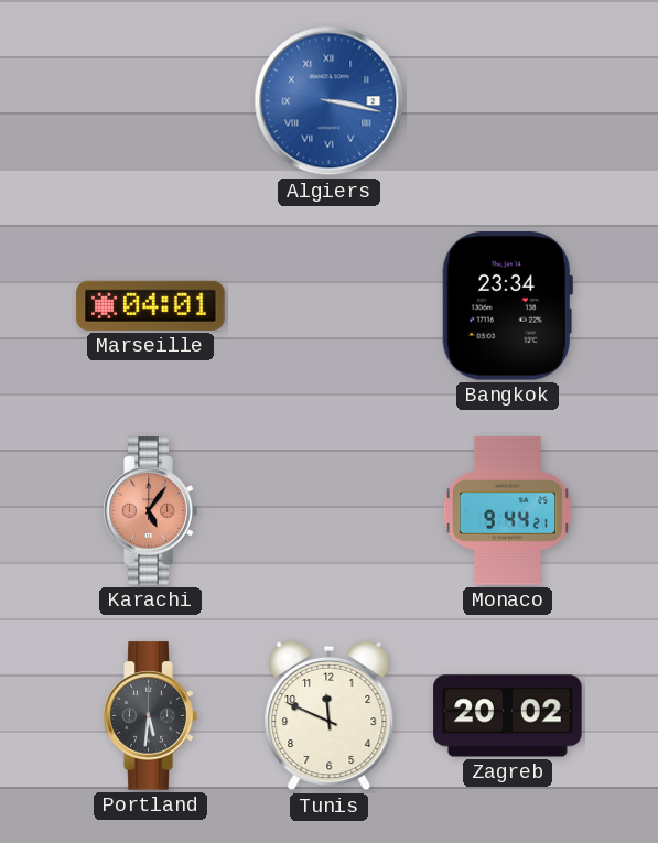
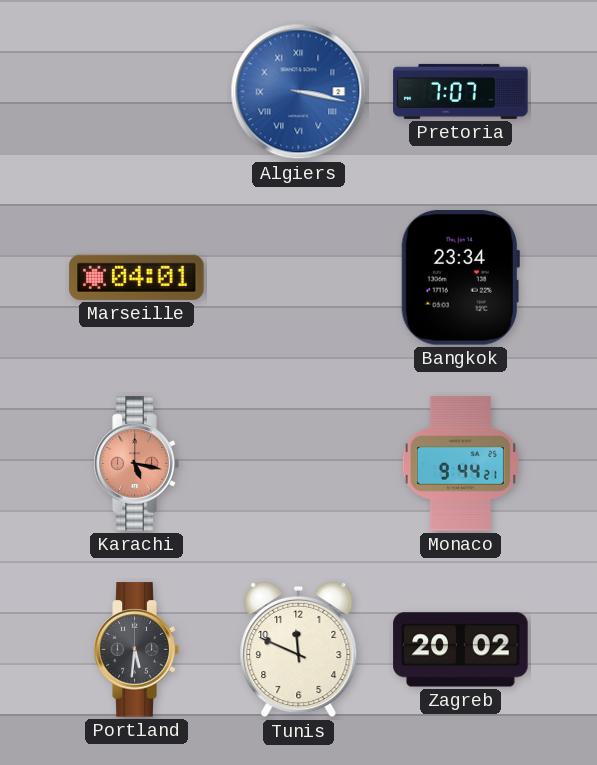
Pretoria: none -> 7:07 (461, 91)
Karachi: 5:06 -> 5:17 (136, 464)
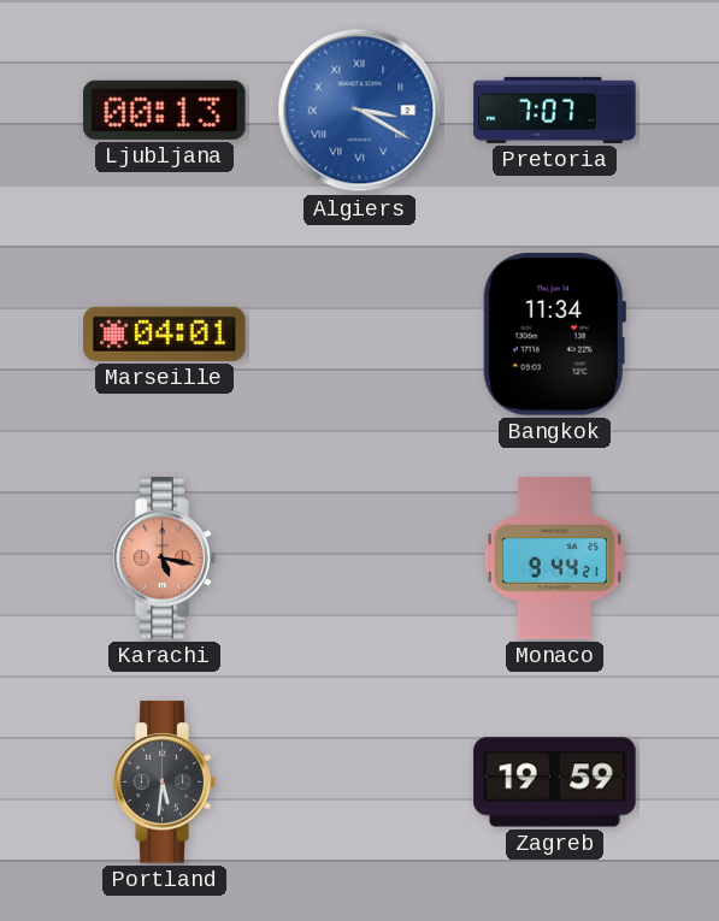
Ljubljana: none -> 00:13 (165, 110)
Algiers: 3:17 -> 3:20 (360, 111)
Bangkok: 23:34 -> 11:34 (554, 335)
Tunis: 11:49 -> none (299, 650)
Zagreb: 20:02 -> 19:59 (555, 783)
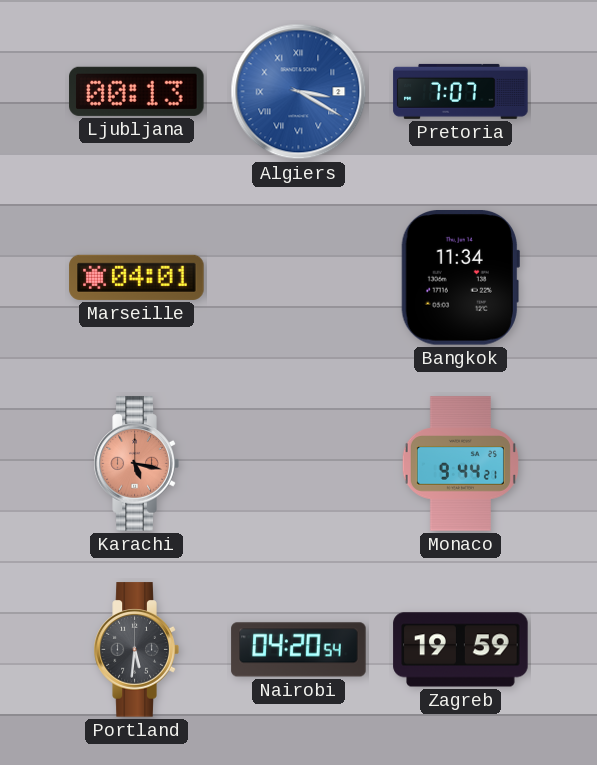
Nairobi: none -> 04:20 (299, 650)
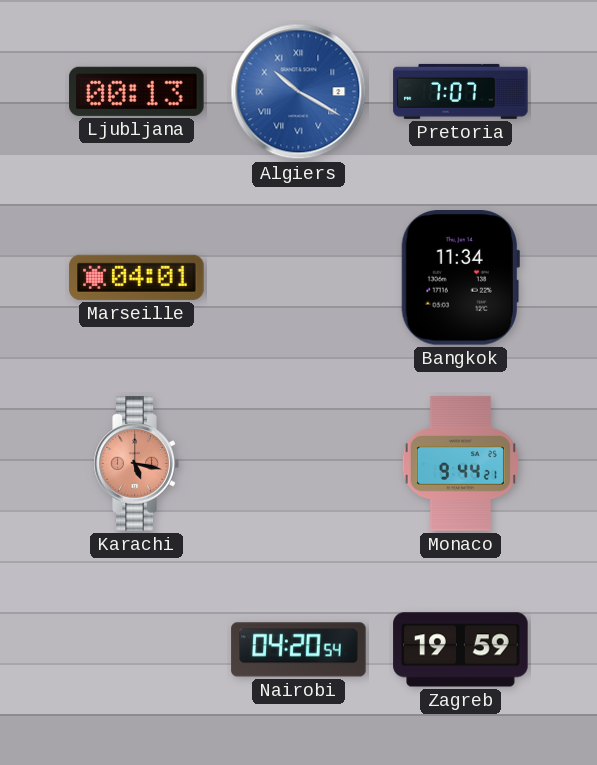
Algiers: 3:20 -> 10:20 (299, 92)
Portland: 5:31 -> none (136, 650)
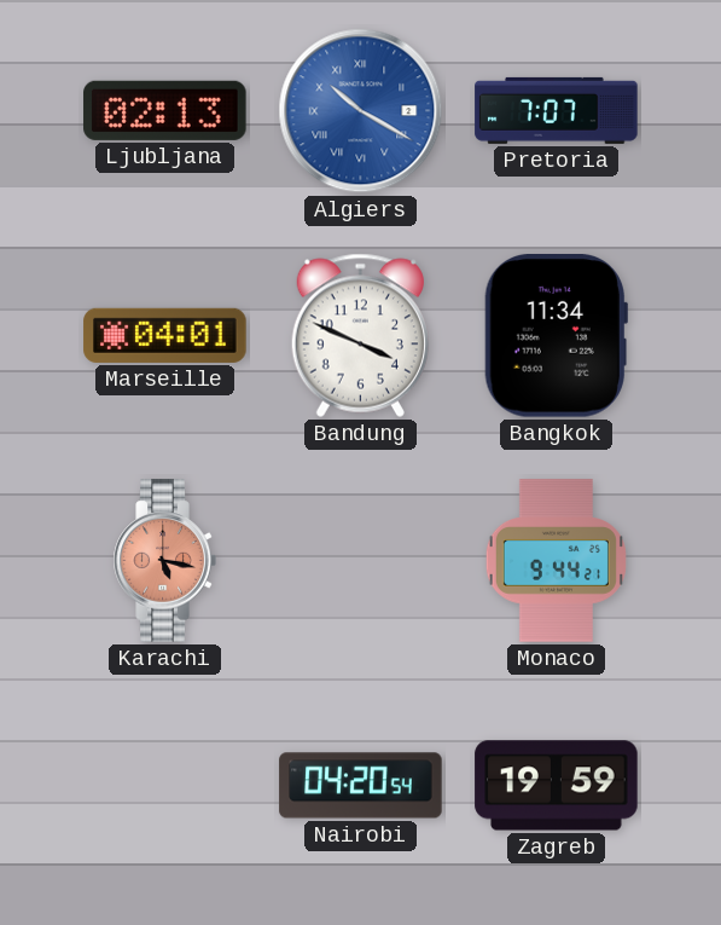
Ljubljana: 00:13 -> 02:13 (165, 110)
Bandung: none -> 3:49 (360, 335)
